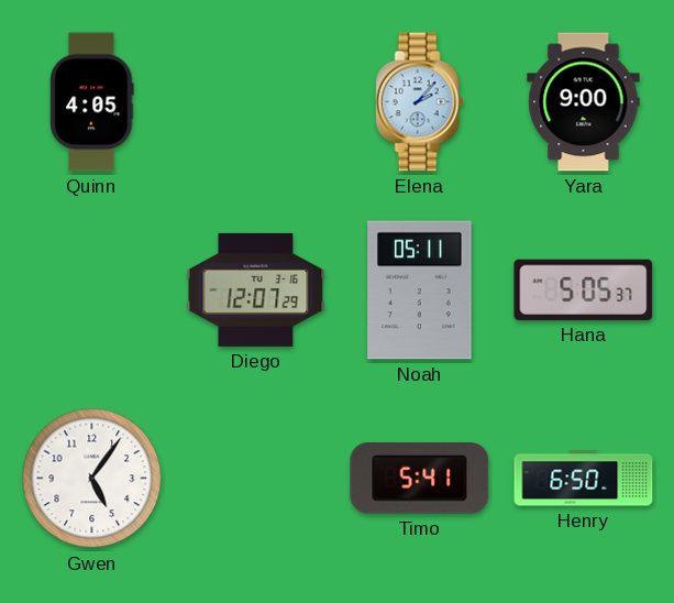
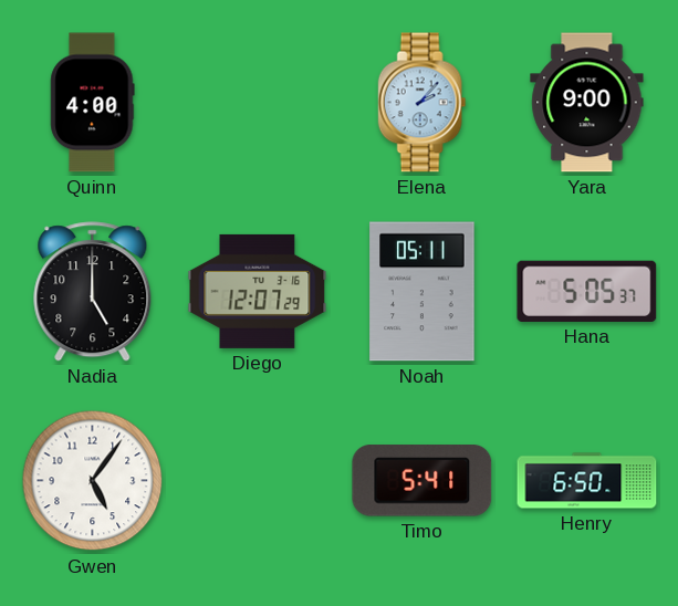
Quinn: 4:05 -> 4:00 (93, 103)
Nadia: none -> 5:00 (93, 292)
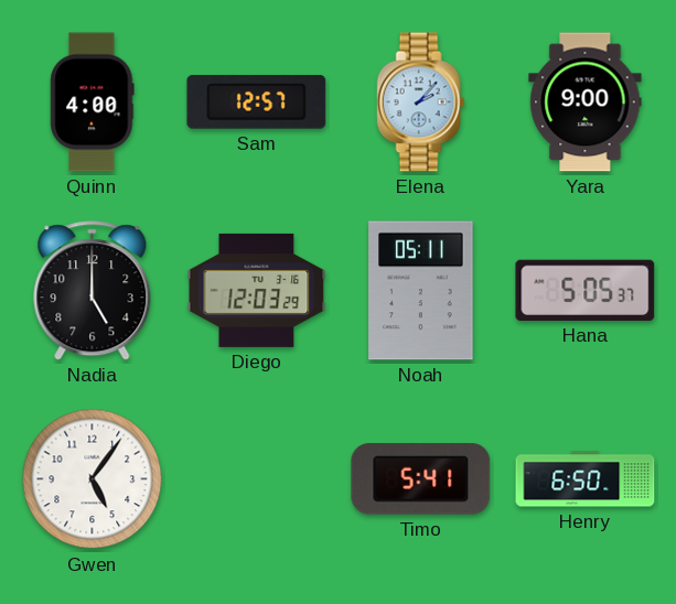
Sam: none -> 12:57 (257, 103)
Diego: 12:07 -> 12:03 (257, 290)
